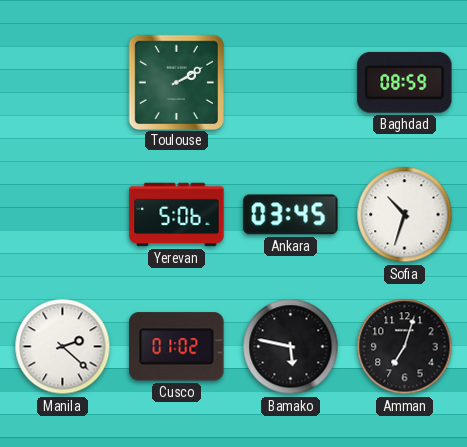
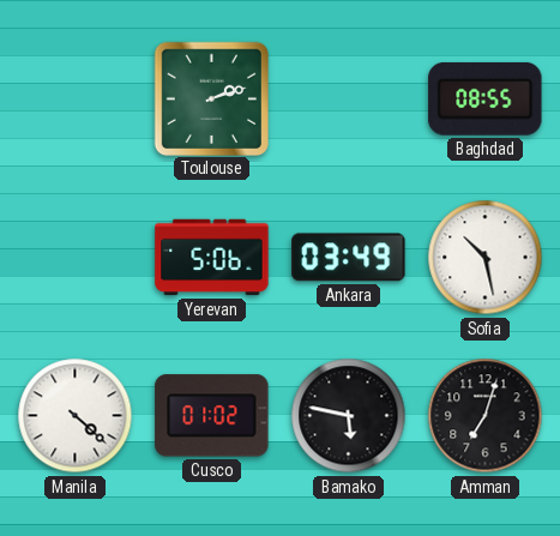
Toulouse: 2:10 -> 2:12 (211, 98)
Baghdad: 08:59 -> 08:55 (486, 98)
Ankara: 03:45 -> 03:49 (349, 258)
Sofia: 10:33 -> 10:28 (486, 258)
Manila: 2:22 -> 4:22 (76, 416)
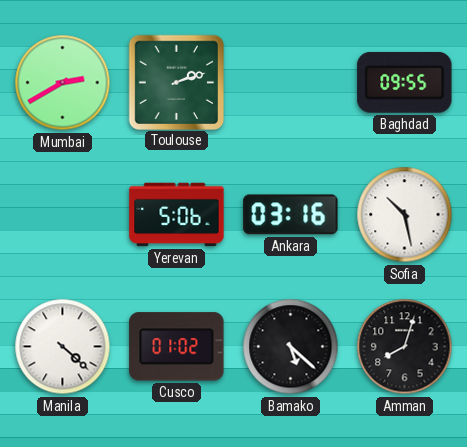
Mumbai: none -> 2:40 (63, 83)
Baghdad: 08:55 -> 09:55 (405, 82)
Ankara: 03:49 -> 03:16 (291, 215)
Bamako: 5:47 -> 5:22 (291, 347)
Amman: 7:03 -> 8:03 (405, 347)
